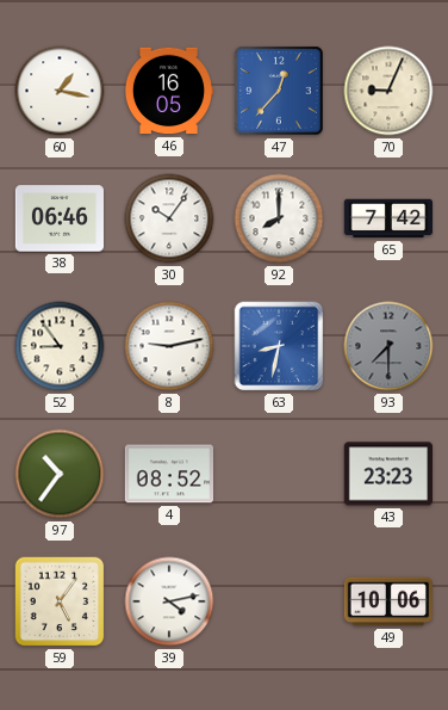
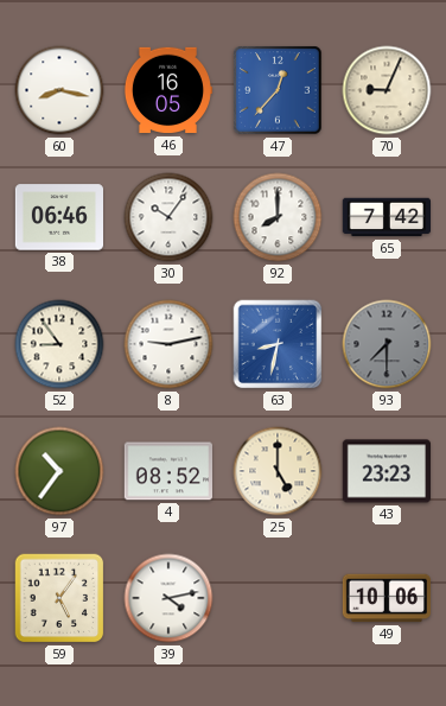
60: 1:17 -> 8:17 (59, 90)
25: none -> 5:00 (278, 471)
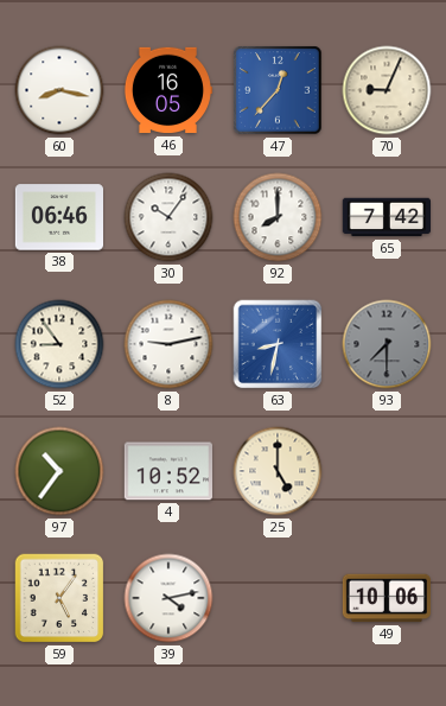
4: 08:52 -> 10:52 (167, 471)
43: 23:23 -> none (386, 471)
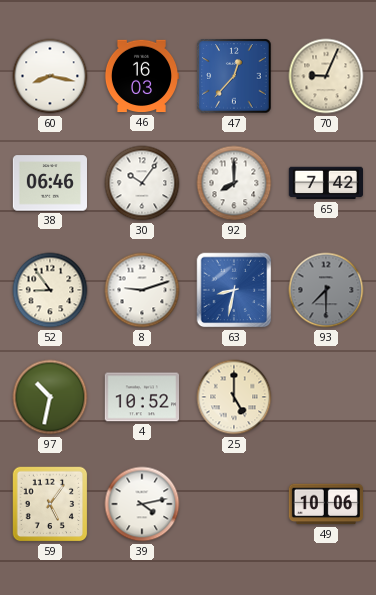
46: 16:05 -> 16:03 (141, 76)
8: 9:13 -> 9:12 (142, 290)
97: 10:36 -> 10:32 (50, 397)
